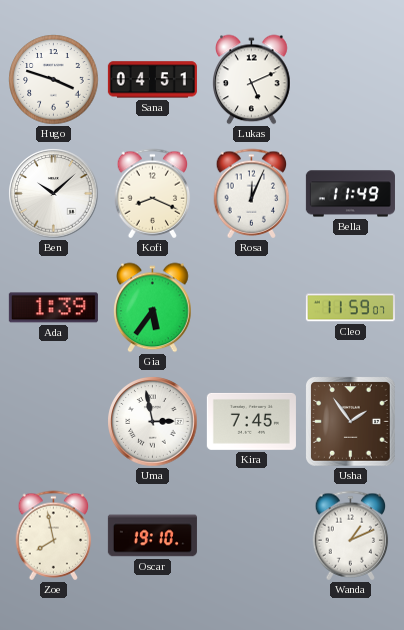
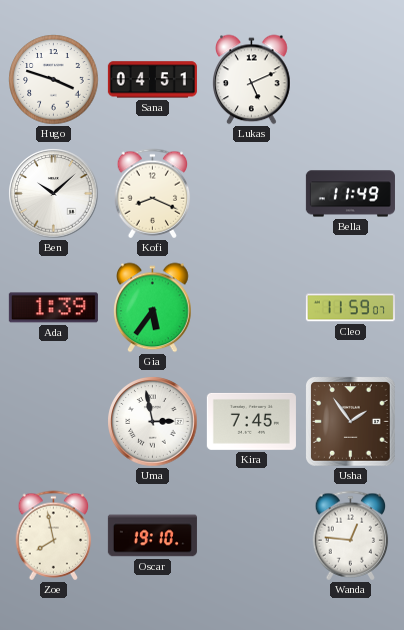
Rosa: 12:04 -> none (252, 194)
Wanda: 1:11 -> 12:46 (351, 536)
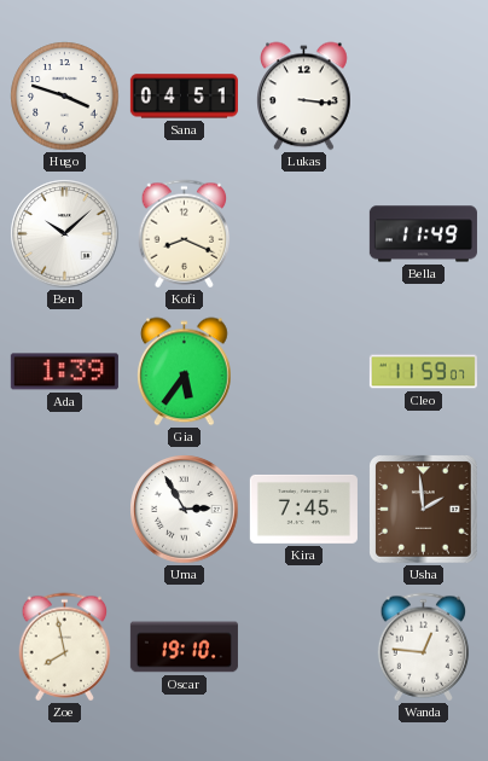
Lukas: 5:11 -> 3:16 (304, 97)
Uma: 2:58 -> 2:55 (185, 510)
Usha: 1:54 -> 1:59 (424, 510)
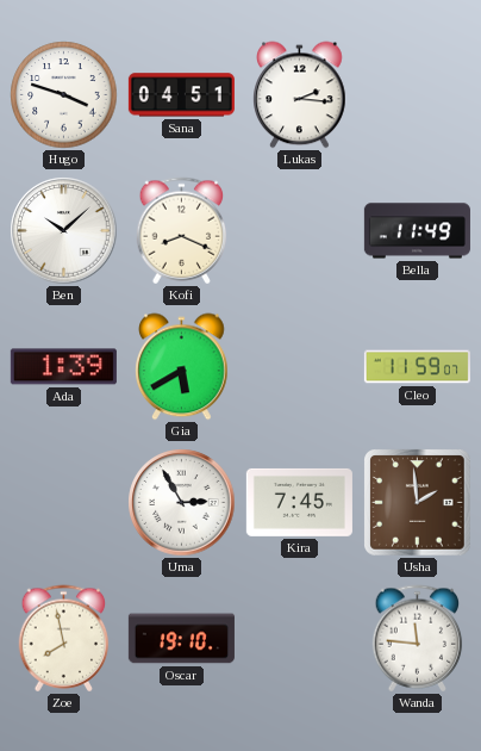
Lukas: 3:16 -> 2:16 (300, 95)
Gia: 5:36 -> 5:40 (182, 367)
Wanda: 12:46 -> 11:46 (418, 639)
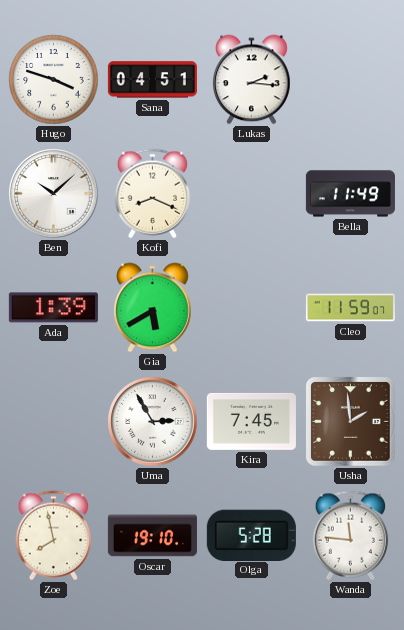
Olga: none -> 5:28 (251, 535)
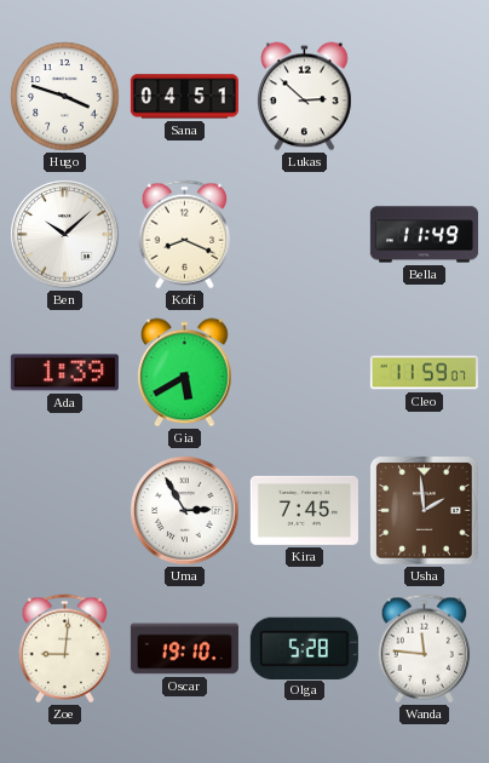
Lukas: 2:16 -> 2:52 (305, 97)
Zoe: 7:58 -> 9:01 (65, 649)
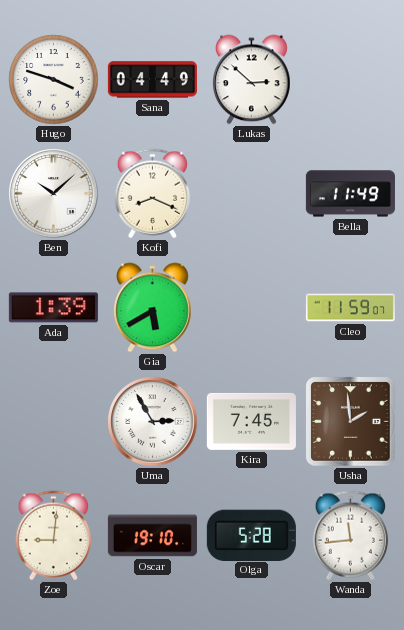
Sana: 04:51 -> 04:49 (152, 80)
Wanda: 11:46 -> 11:44 (351, 536)
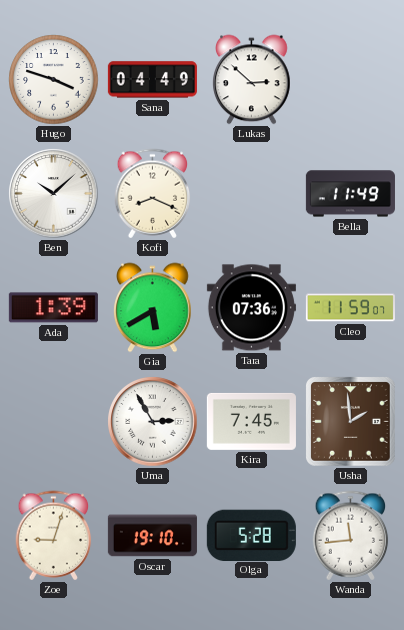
Tara: none -> 07:36 (251, 308)
Zoe: 9:01 -> 9:03 (54, 536)
